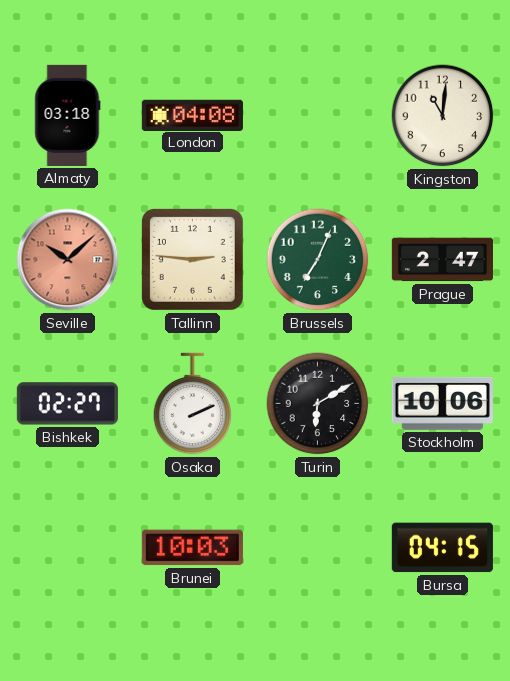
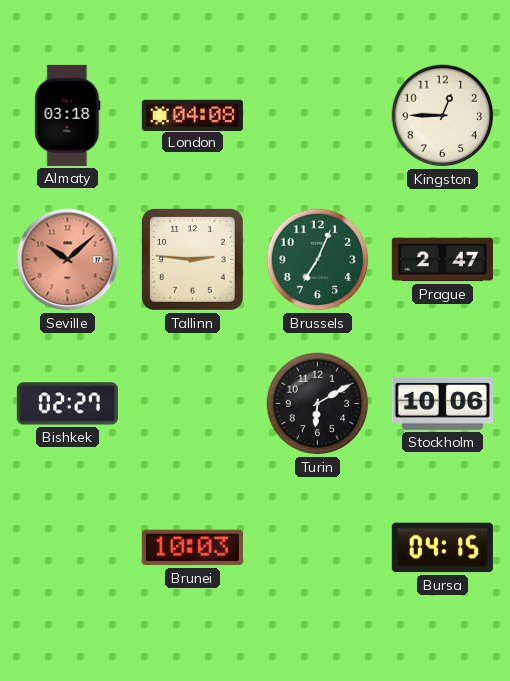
Kingston: 11:01 -> 12:45 (443, 116)
Osaka: 2:11 -> none (193, 404)
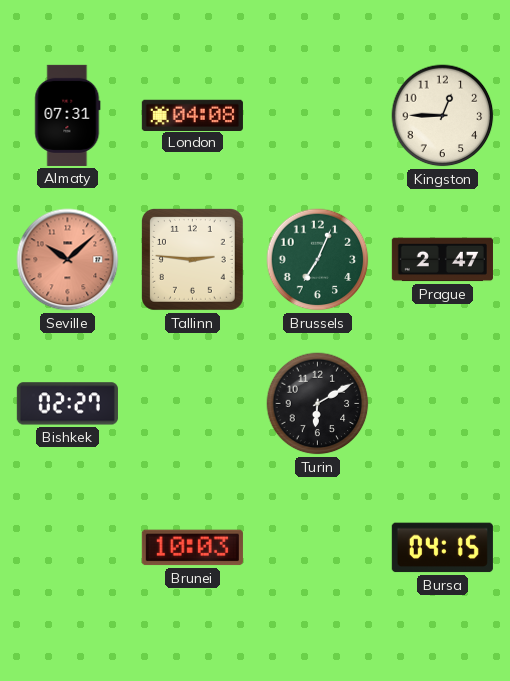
Almaty: 03:18 -> 07:31 (68, 115)
Stockholm: 10:06 -> none (442, 403)
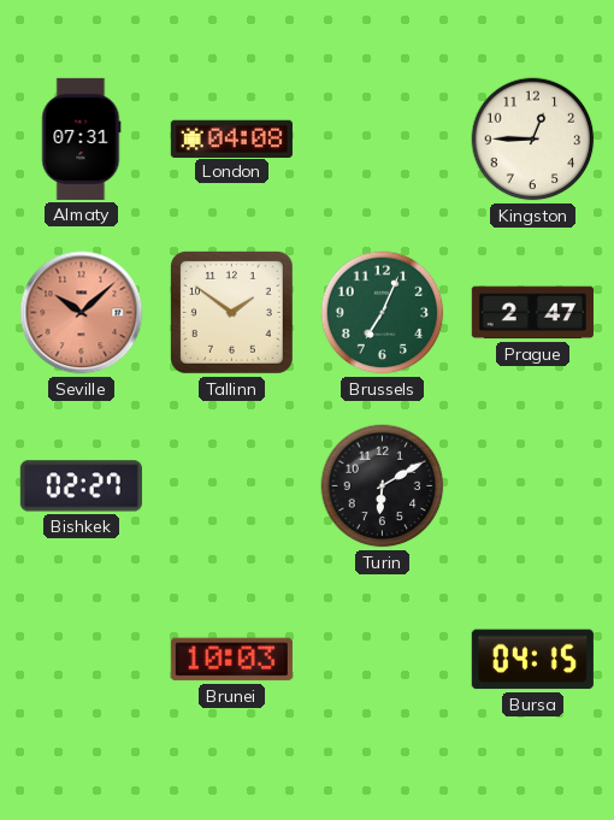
Tallinn: 2:46 -> 1:51 (231, 312)
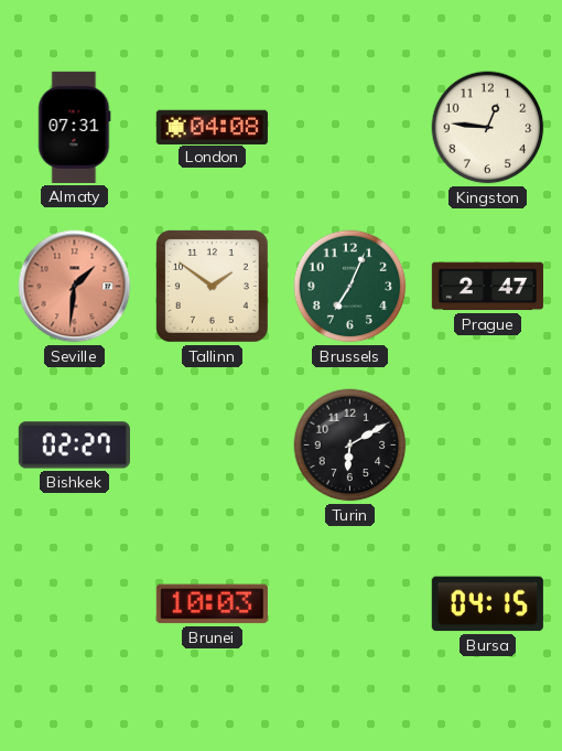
Kingston: 12:45 -> 12:46 (488, 128)
Seville: 10:08 -> 1:31 (75, 287)
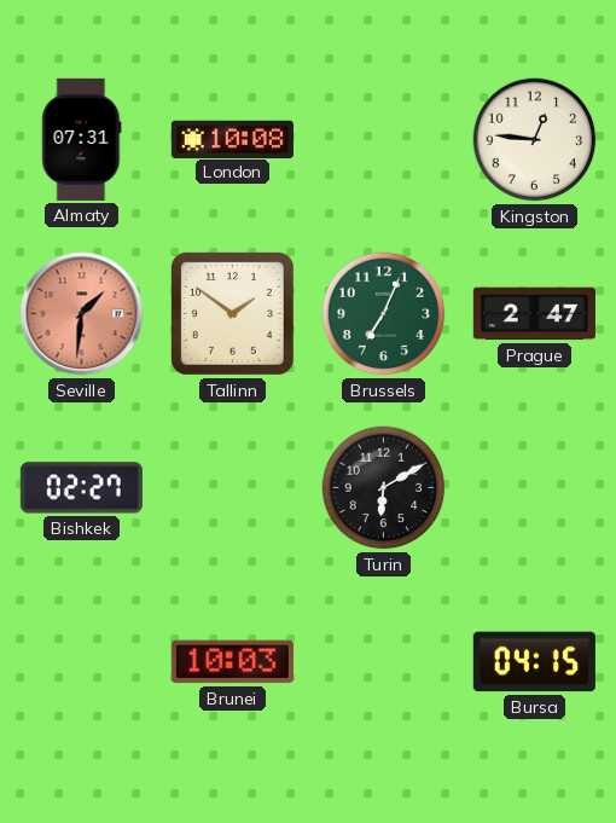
London: 04:08 -> 10:08 (232, 139)
